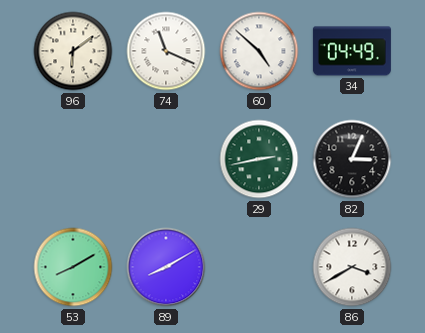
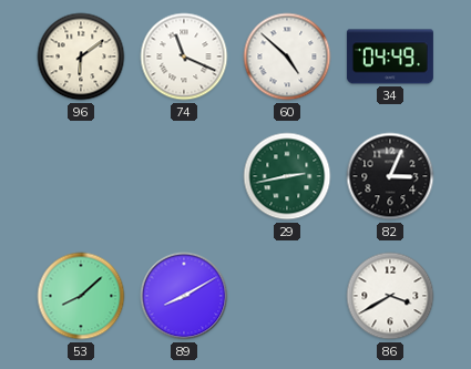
53: 8:10 -> 8:08 (81, 296)
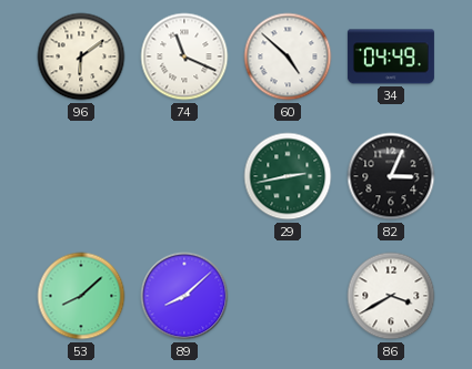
89: 8:10 -> 8:08 (184, 296)
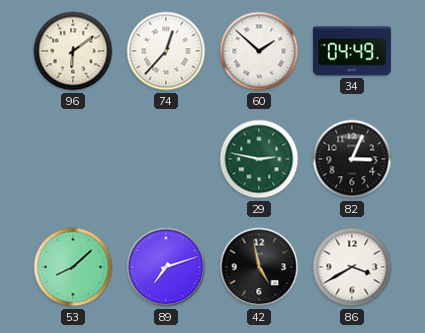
74: 11:19 -> 12:37 (166, 51)
60: 4:52 -> 1:52 (259, 51)
29: 2:43 -> 2:47 (259, 159)
89: 8:08 -> 7:12 (166, 267)
42: none -> 4:58 (259, 267)
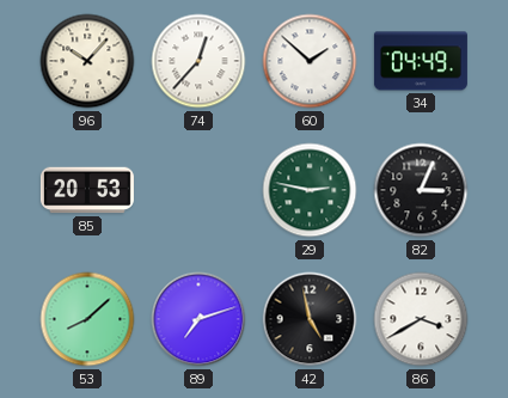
96: 6:09 -> 10:07 (87, 61)
85: none -> 20:53 (87, 190)
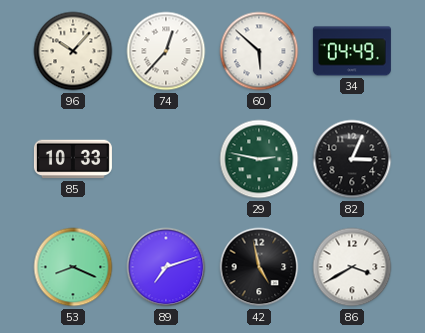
60: 1:52 -> 5:52 (259, 51)
85: 20:53 -> 10:33 (73, 159)
53: 8:08 -> 8:19 (73, 267)
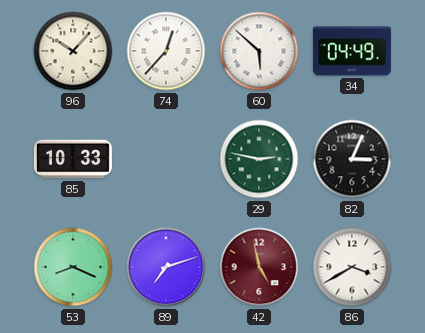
42 dial: black -> burgundy (259, 267)
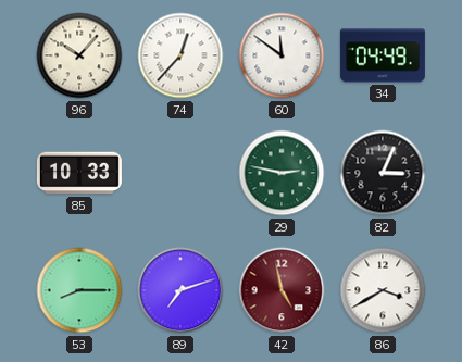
60: 5:52 -> 11:51 (282, 55)
53: 8:19 -> 8:15 (79, 290)
